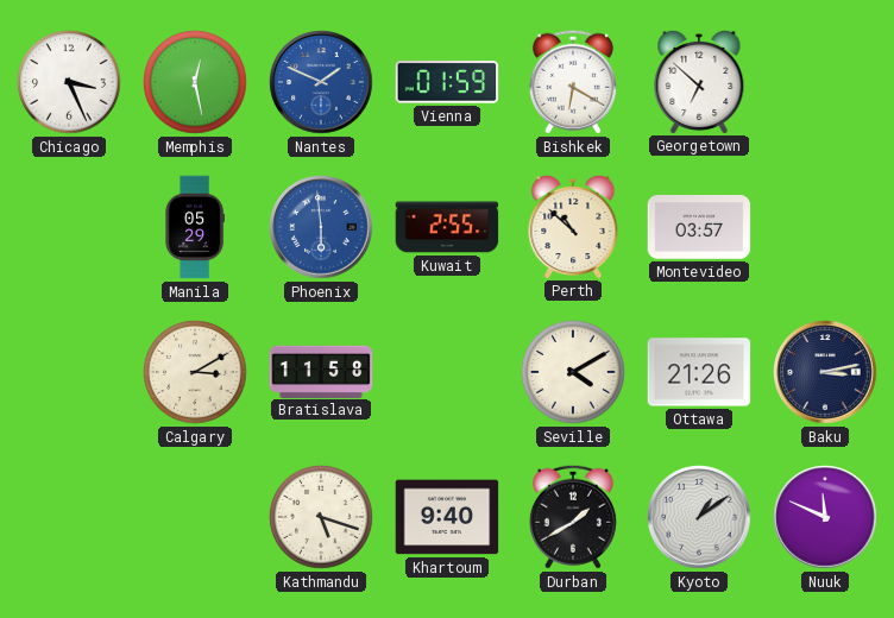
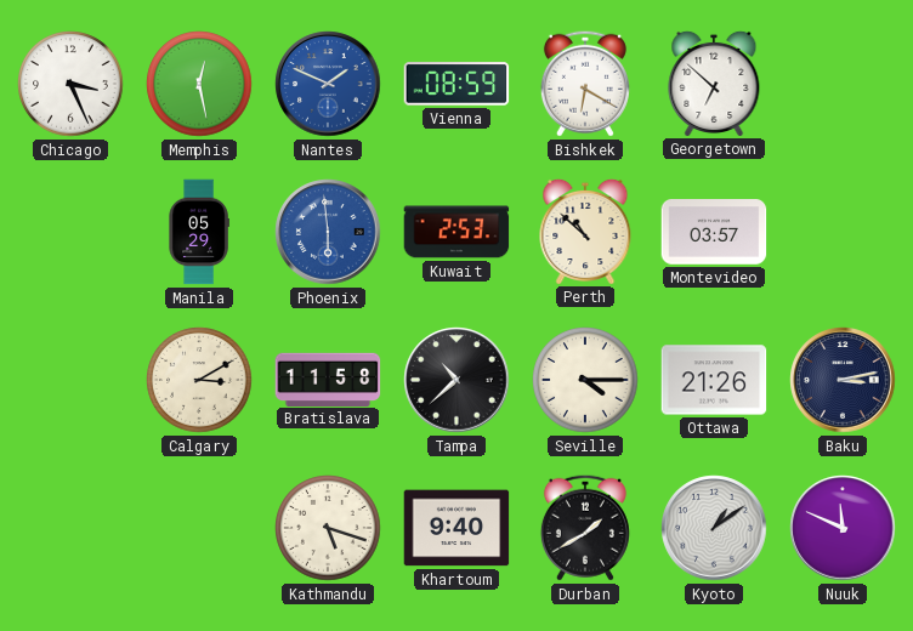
Vienna: 01:59 -> 08:59 (456, 84)
Kuwait: 2:55 -> 2:53 (456, 232)
Tampa: none -> 10:38 (456, 380)
Seville: 4:10 -> 4:15 (585, 380)
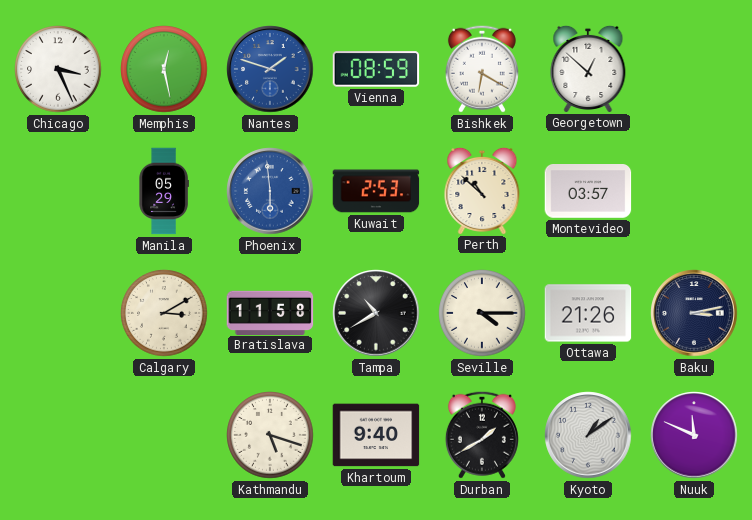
Nantes: 1:49 -> 1:48 (270, 69)
Georgetown: 6:52 -> 12:52 (588, 68)
Tampa: 10:38 -> 10:40 (376, 313)
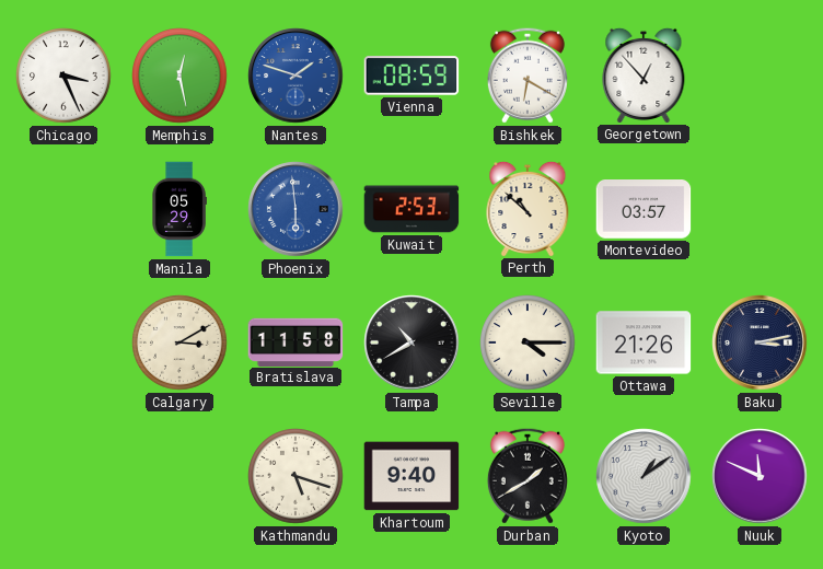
Georgetown: 12:52 -> 12:53 (644, 74)
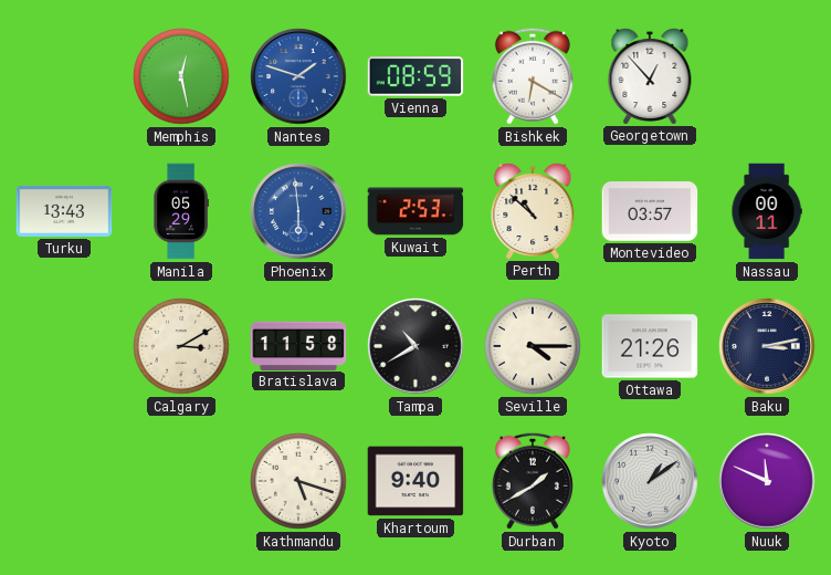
Chicago: 3:26 -> none (63, 76)
Turku: none -> 13:43 (64, 211)
Nassau: none -> 00:11 (767, 211)
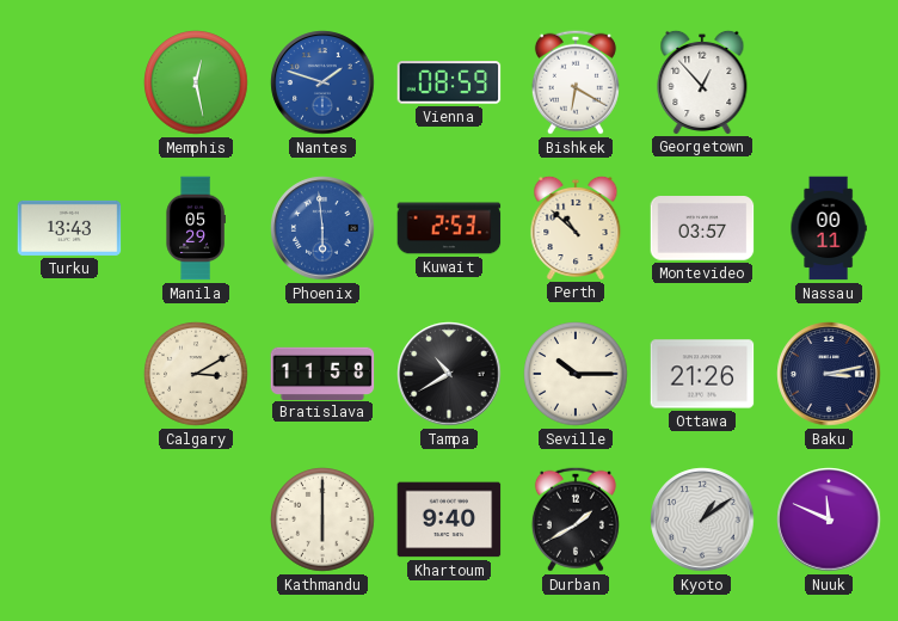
Seville: 4:15 -> 10:15 (576, 374)
Kathmandu: 5:18 -> 6:00 (322, 519)
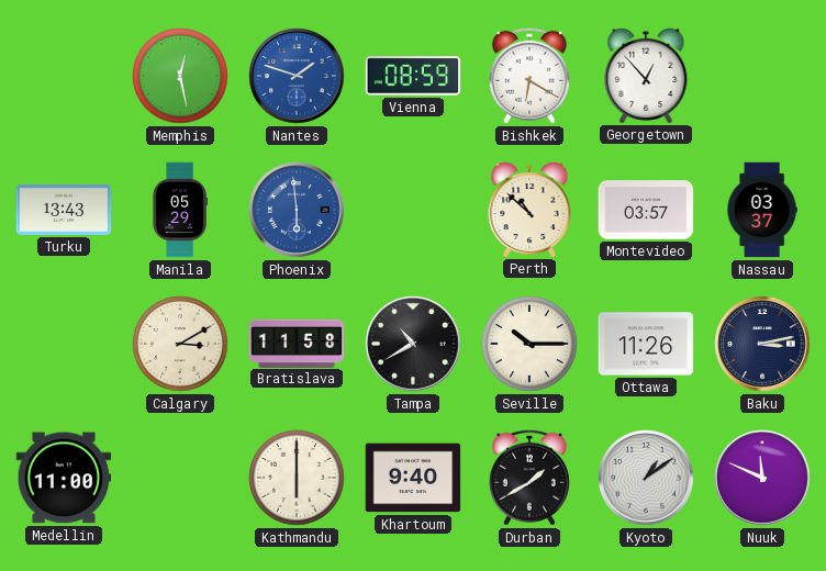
Kuwait: 2:53 -> none (449, 228)
Nassau: 00:11 -> 03:37 (762, 210)
Ottawa: 21:26 -> 11:26 (646, 344)
Medellin: none -> 11:00 (64, 478)
